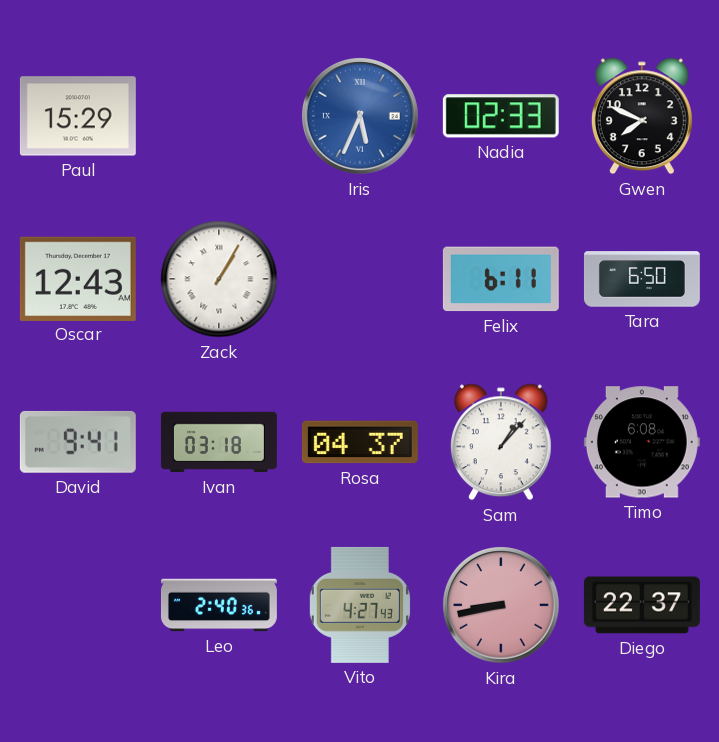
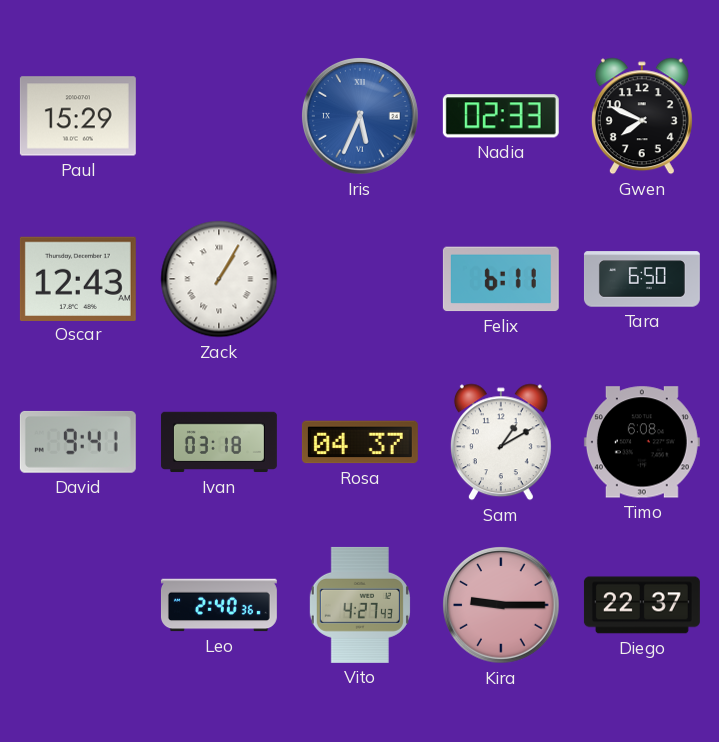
Sam: 1:07 -> 1:10 (501, 442)
Kira: 8:43 -> 9:15 (502, 606)
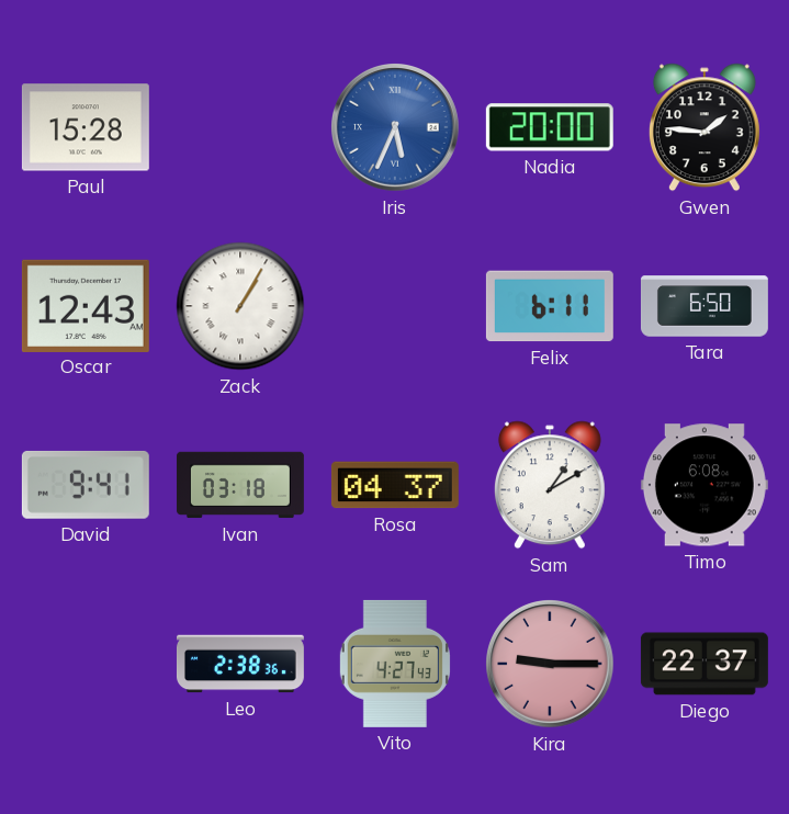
Paul: 15:29 -> 15:28 (86, 127)
Nadia: 02:33 -> 20:00 (550, 127)
Gwen: 7:49 -> 1:46 (705, 127)
Leo: 2:40 -> 2:38 (240, 664)
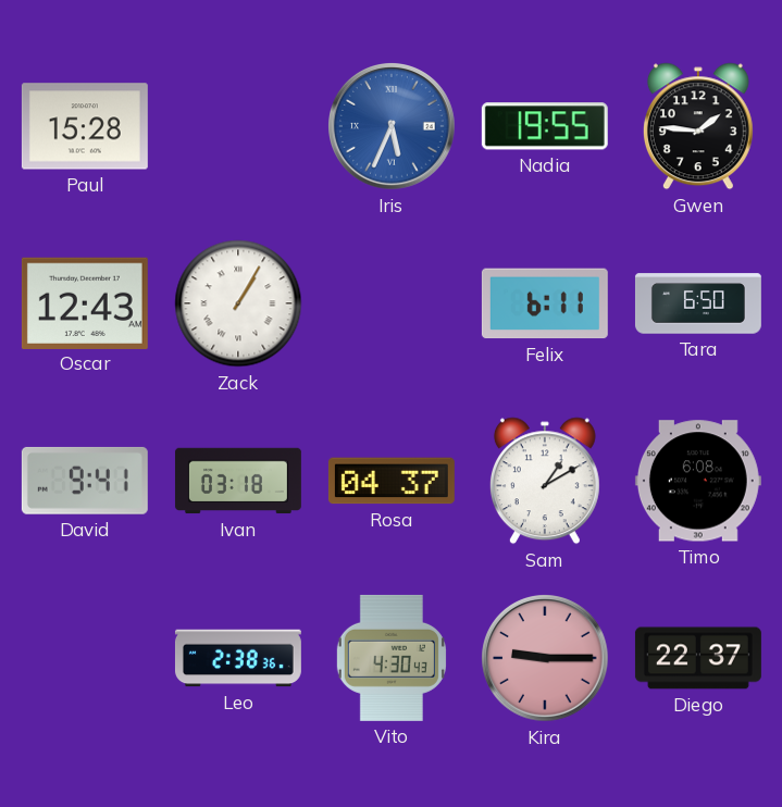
Nadia: 20:00 -> 19:55 (545, 126)
Vito: 4:27 -> 4:30 (392, 658)
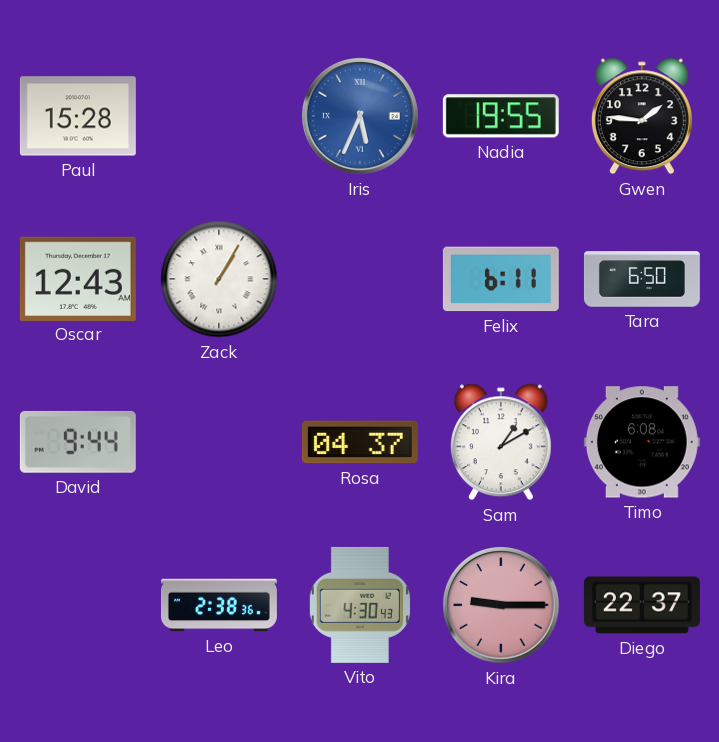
David: 9:41 -> 9:44 (78, 442)
Ivan: 03:18 -> none (238, 481)
